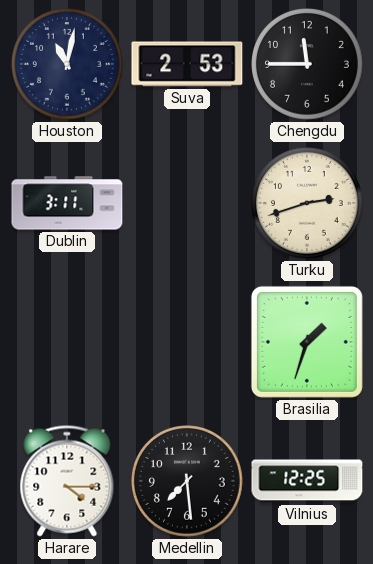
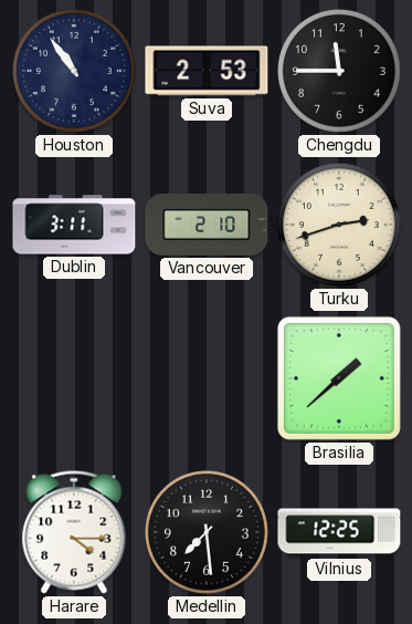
Houston: 11:02 -> 10:54 (75, 72)
Vancouver: none -> 2:10 (207, 225)
Brasilia: 1:33 -> 1:38 (339, 378)
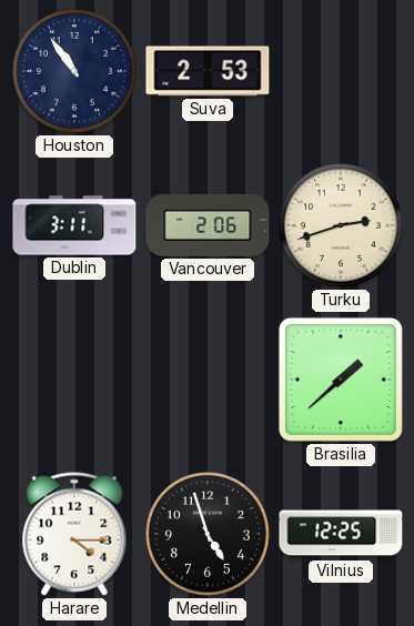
Chengdu: 11:45 -> none (340, 72)
Vancouver: 2:10 -> 2:06 (208, 225)
Medellin: 7:29 -> 4:57 (209, 535)
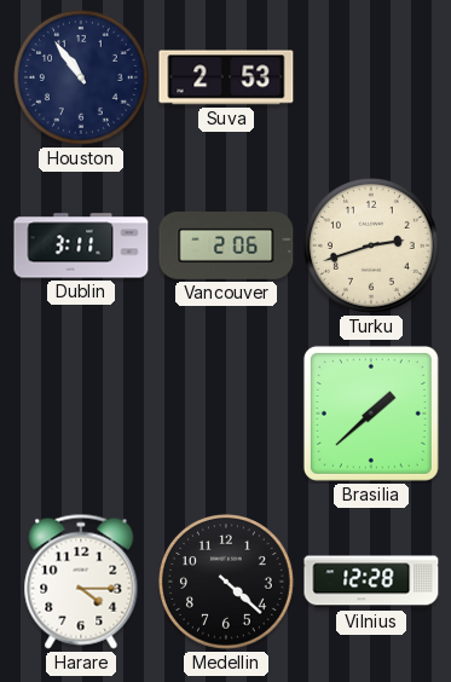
Medellin: 4:57 -> 4:22 (227, 583)
Vilnius: 12:25 -> 12:28 (371, 582)
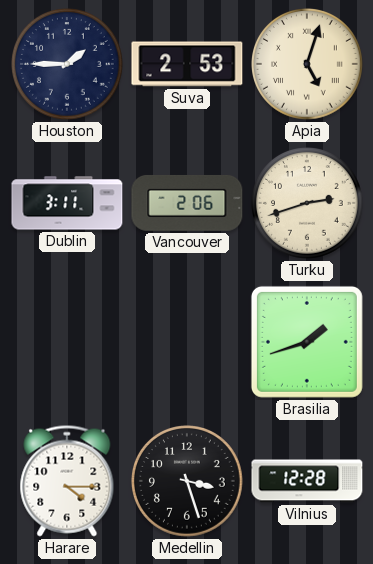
Houston: 10:54 -> 1:45 (68, 65)
Apia: none -> 5:03 (308, 65)
Brasilia: 1:38 -> 1:42 (307, 342)
Medellin: 4:22 -> 3:27 (188, 482)
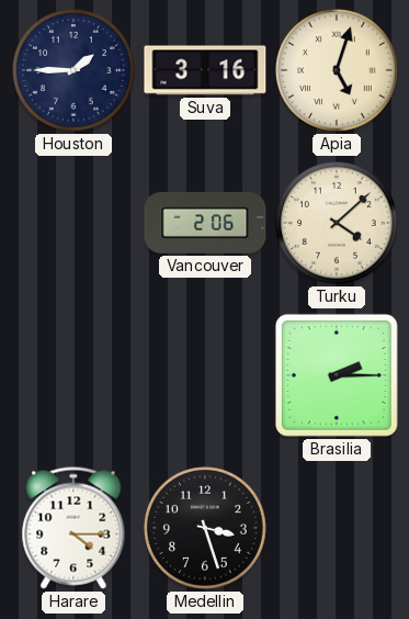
Suva: 2:53 -> 3:16 (205, 70)
Dublin: 3:11 -> none (67, 203)
Turku: 2:42 -> 4:08 (338, 224)
Brasilia: 1:42 -> 2:15 (337, 375)
Vilnius: 12:28 -> none (307, 481)
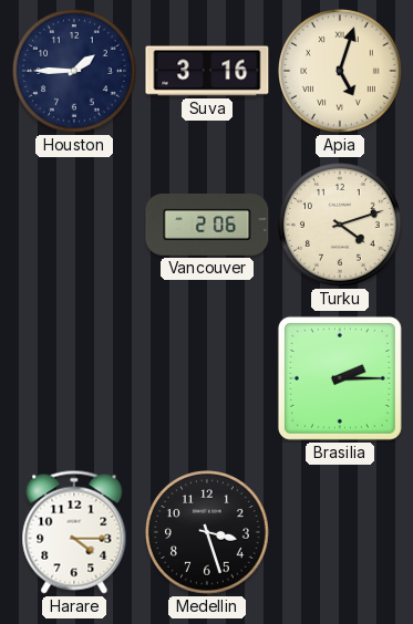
Turku: 4:08 -> 4:12 (341, 226)
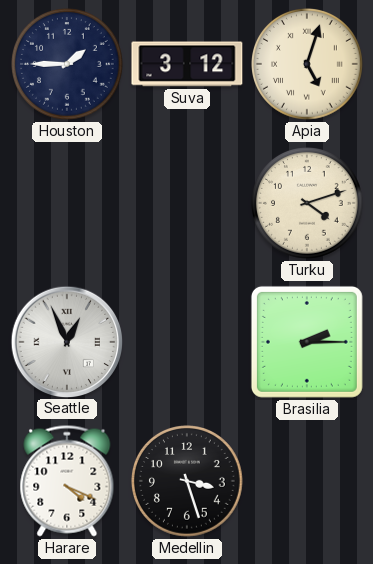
Suva: 3:16 -> 3:12 (187, 64)
Vancouver: 2:06 -> none (207, 225)
Seattle: none -> 12:56 (66, 341)
Harare: 4:15 -> 4:19 (67, 481)
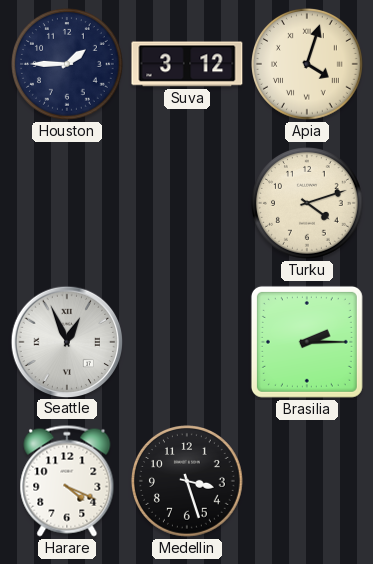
Apia: 5:03 -> 4:03 (308, 65)
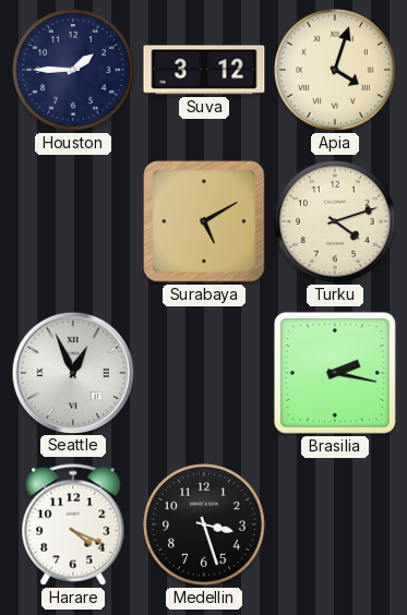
Surabaya: none -> 5:10 (204, 221)
Brasilia: 2:15 -> 2:17 (335, 373)
